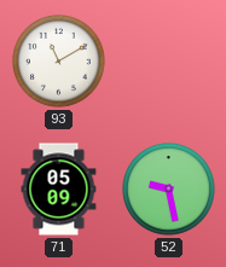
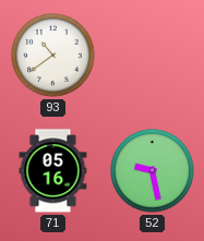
93: 11:10 -> 10:39 (53, 56)
71: 05:09 -> 05:16 (53, 171)
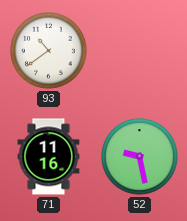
71: 05:16 -> 11:16 (49, 157)
